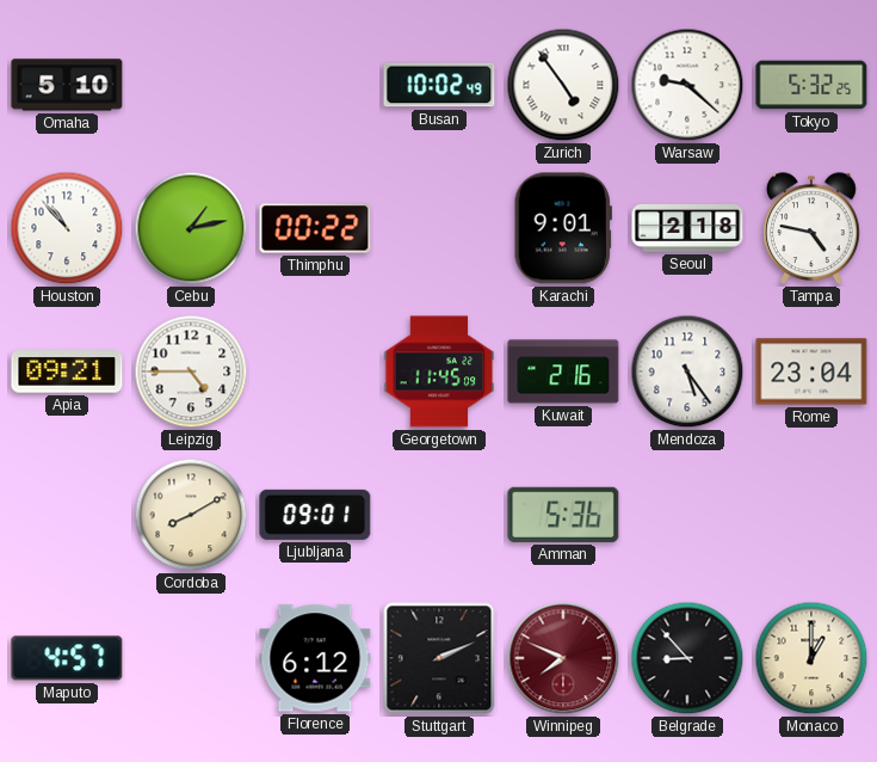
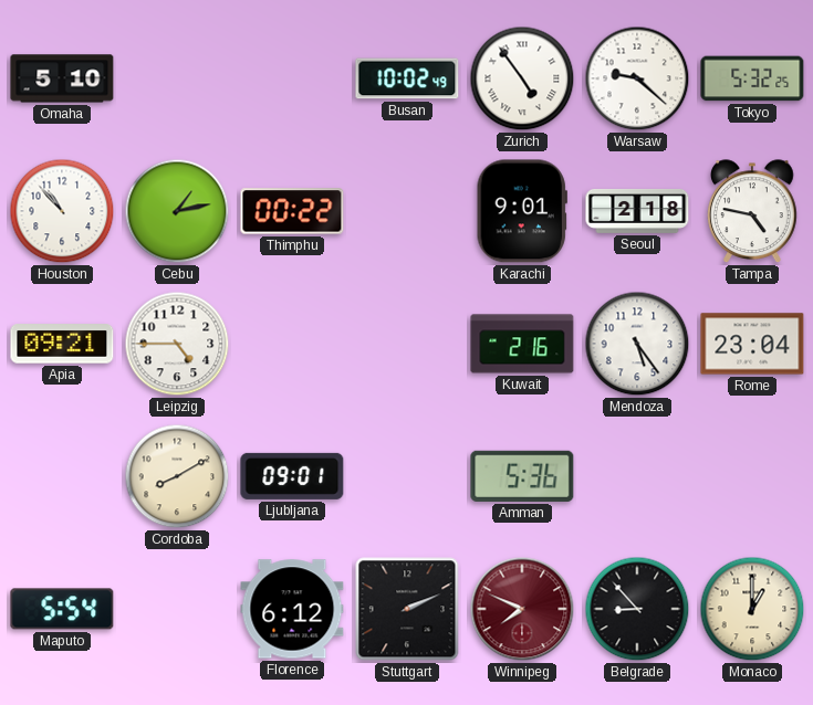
Georgetown: 11:45 -> none (439, 371)
Maputo: 4:57 -> 5:54 (62, 609)
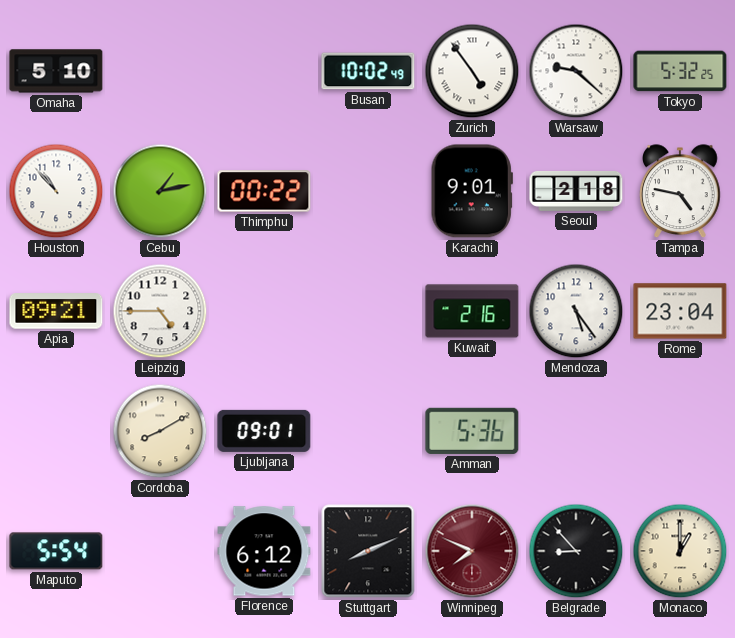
Stuttgart: 2:11 -> 8:11 (368, 551)
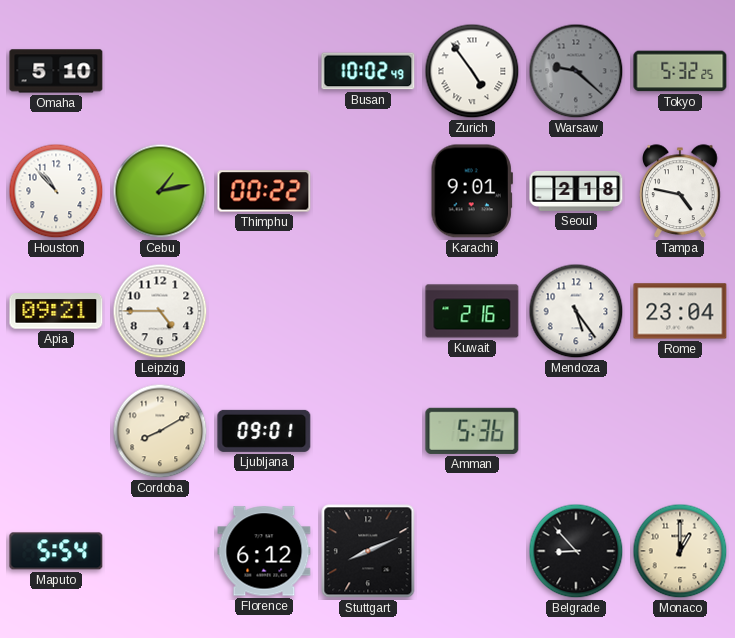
Warsaw dial: white -> grey (576, 71)
Winnipeg: 7:49 -> none (472, 551)
